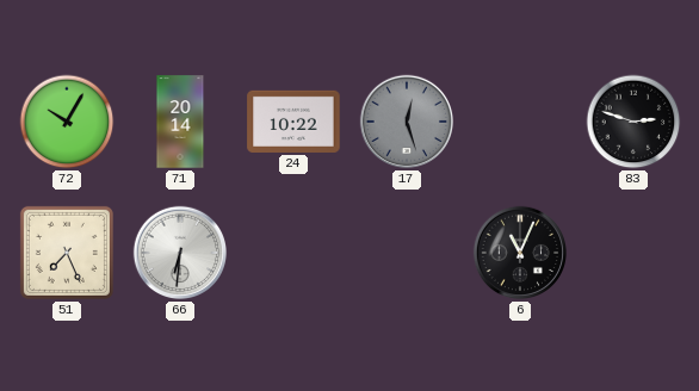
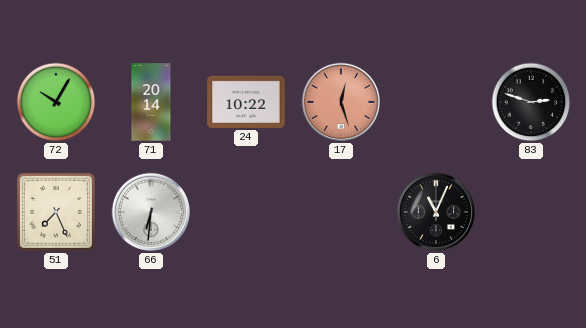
17 dial: grey -> salmon (341, 102)
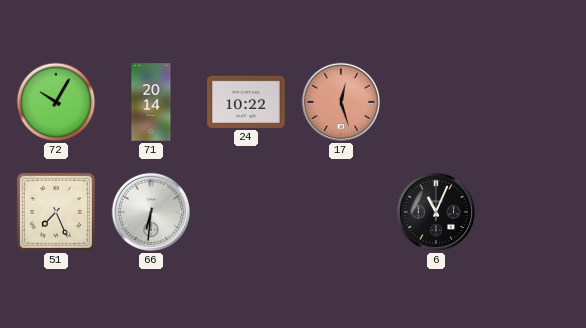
83: 2:48 -> none (531, 102)
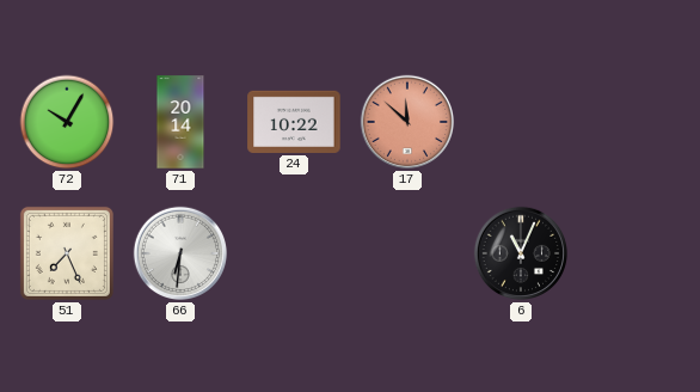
17: 12:27 -> 11:52 (407, 122)
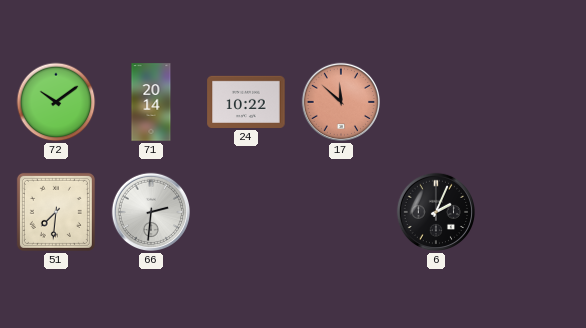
72: 10:05 -> 10:09 (56, 102)
51: 7:26 -> 7:31 (56, 212)
66: 6:31 -> 2:31 (151, 212)
6: 11:04 -> 2:04 (436, 212)
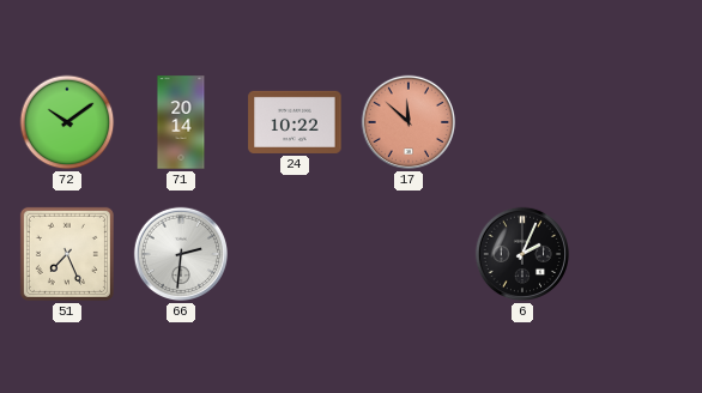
51: 7:31 -> 7:26 (67, 254)
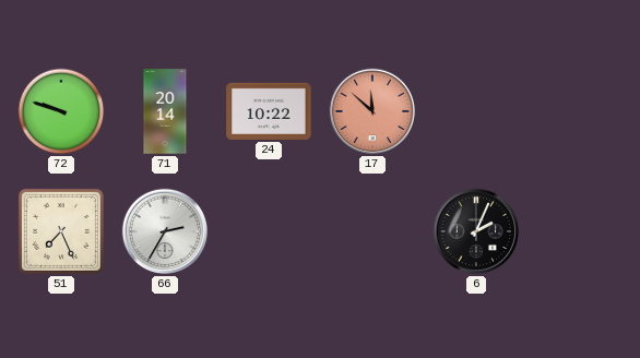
72: 10:09 -> 9:48 (61, 111)
66: 2:31 -> 2:35 (165, 231)
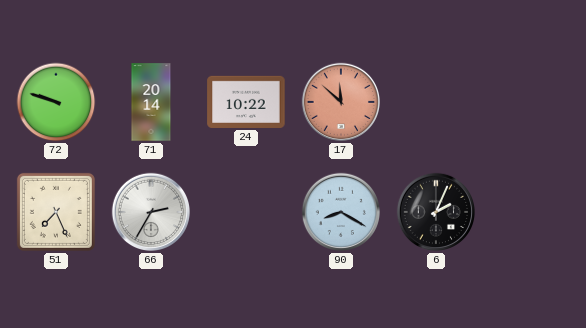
90: none -> 8:20 (341, 212)
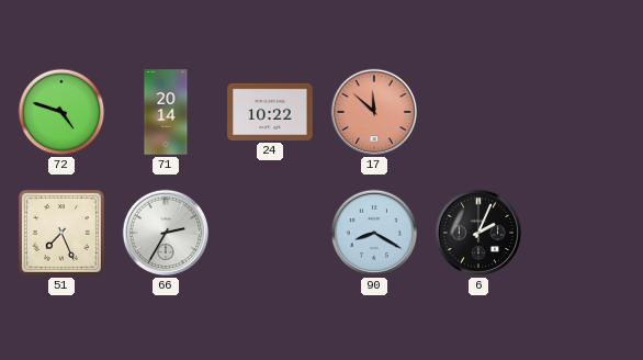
72: 9:48 -> 4:48 (61, 112)
